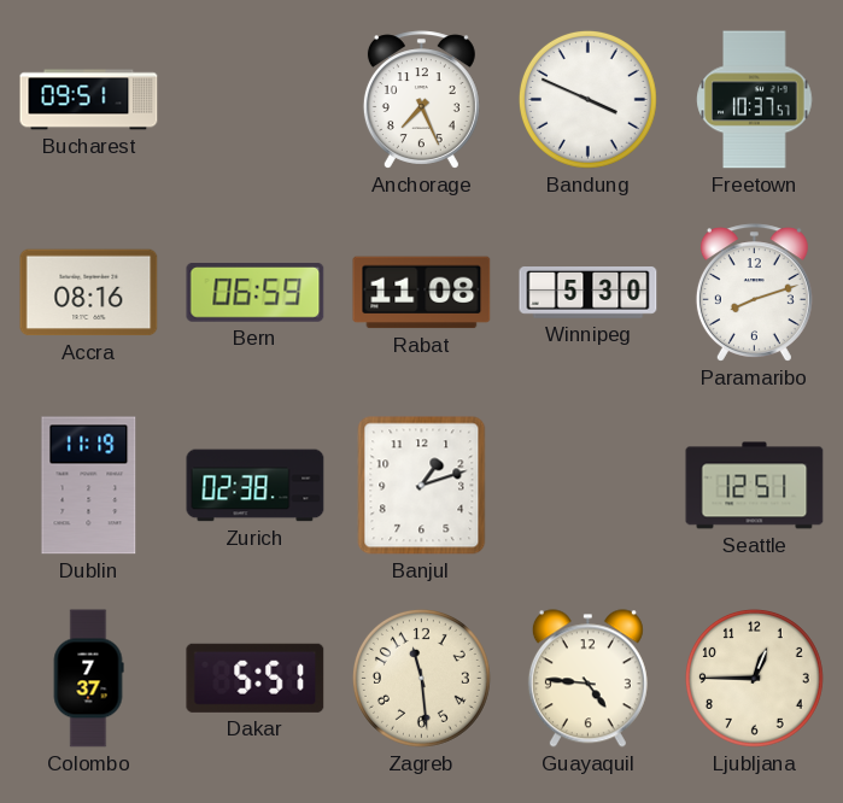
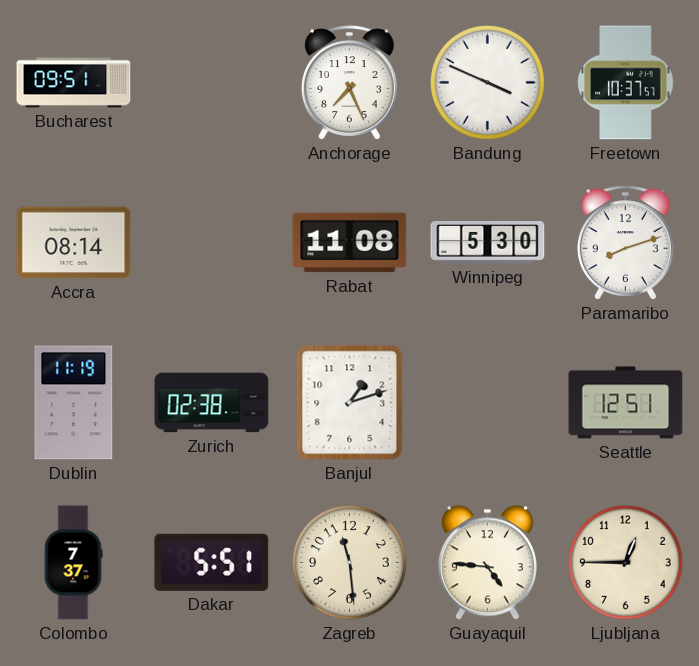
Accra: 08:16 -> 08:14 (74, 243)
Bern: 06:59 -> none (256, 293)
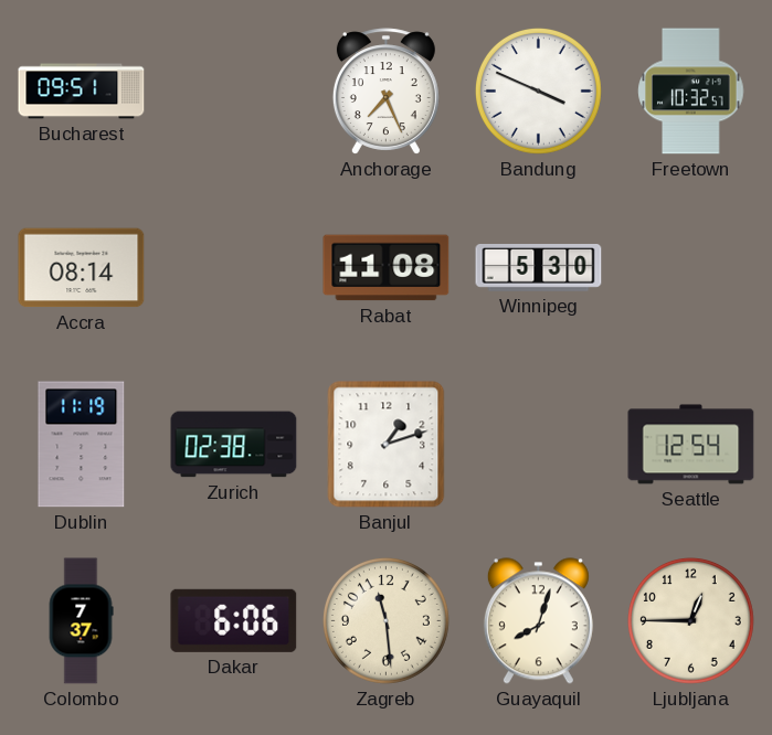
Freetown: 10:37 -> 10:32 (691, 92)
Paramaribo: 8:12 -> none (625, 243)
Seattle: 12:51 -> 12:54 (691, 445)
Dakar: 5:51 -> 6:06 (234, 620)
Guayaquil: 4:46 -> 8:03 (538, 621)
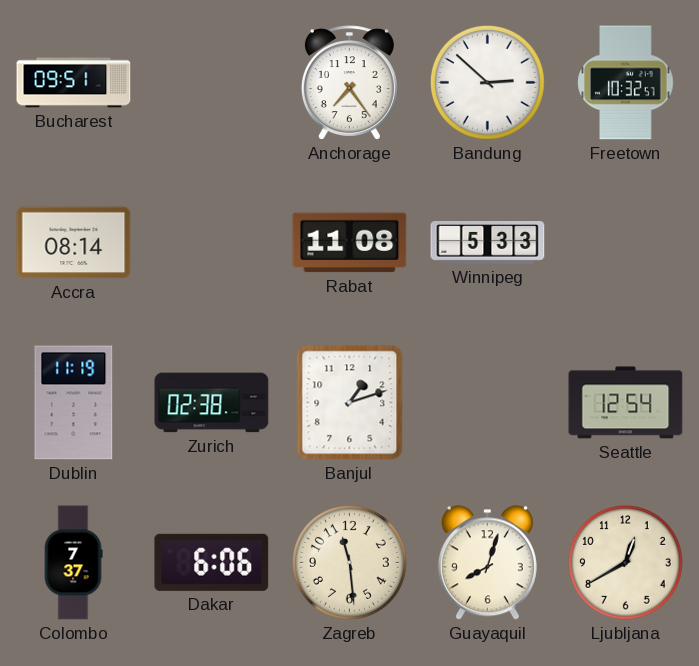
Anchorage: 7:26 -> 7:24 (349, 83)
Bandung: 3:49 -> 2:52 (487, 82)
Winnipeg: 5:30 -> 5:33 (488, 243)
Ljubljana: 12:45 -> 12:40 (625, 562)
